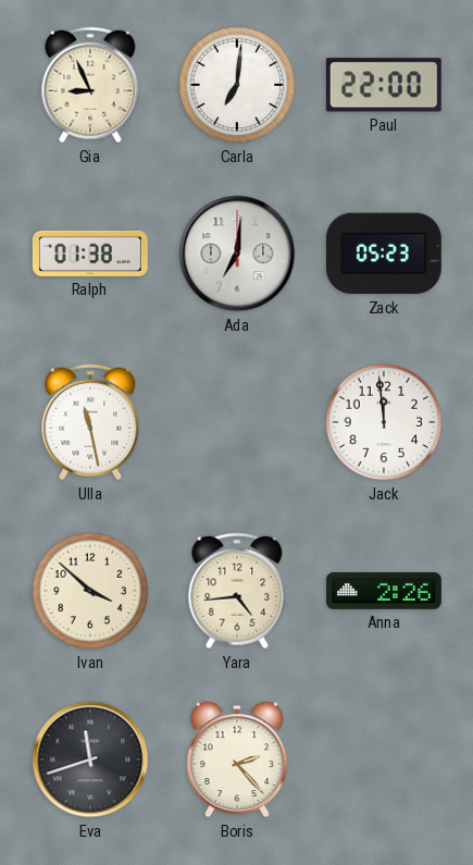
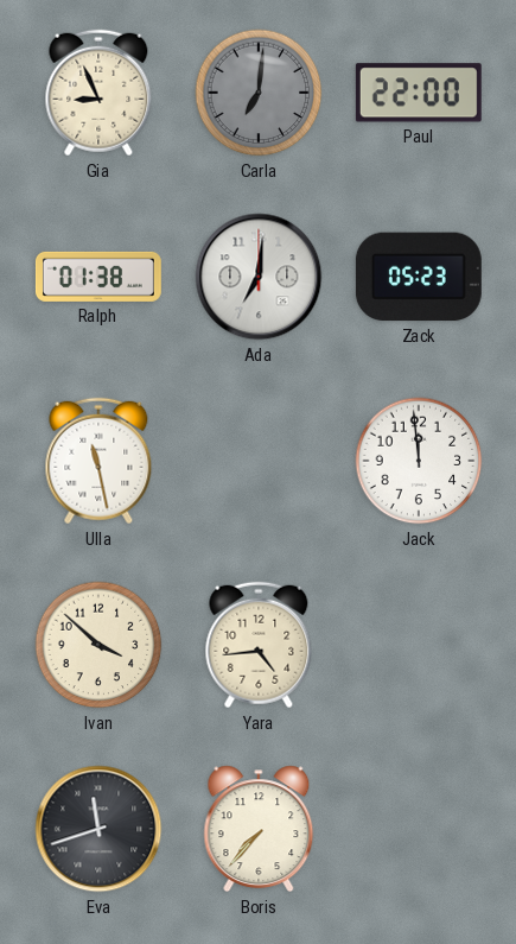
Carla dial: white -> grey (259, 93)
Anna: 2:26 -> none (384, 591)
Boris: 2:23 -> 7:37 (259, 829)
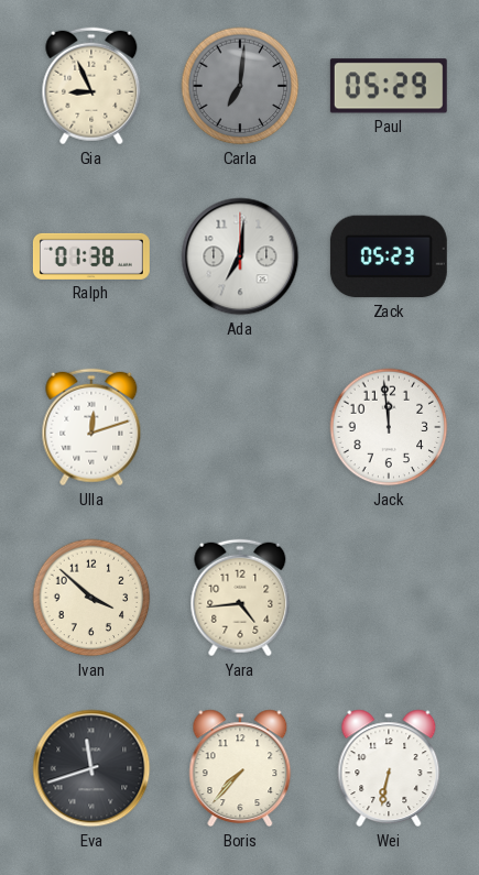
Paul: 22:00 -> 05:29 (389, 86)
Ulla: 11:28 -> 12:12 (91, 427)
Wei: none -> 6:32 (389, 768)
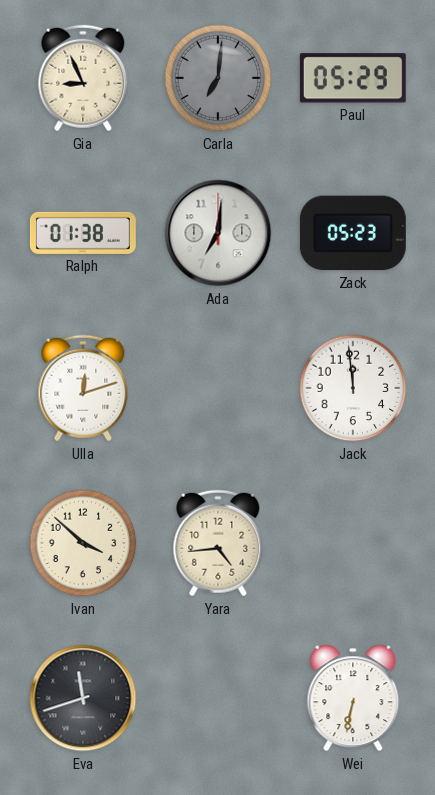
Boris: 7:37 -> none (240, 768)
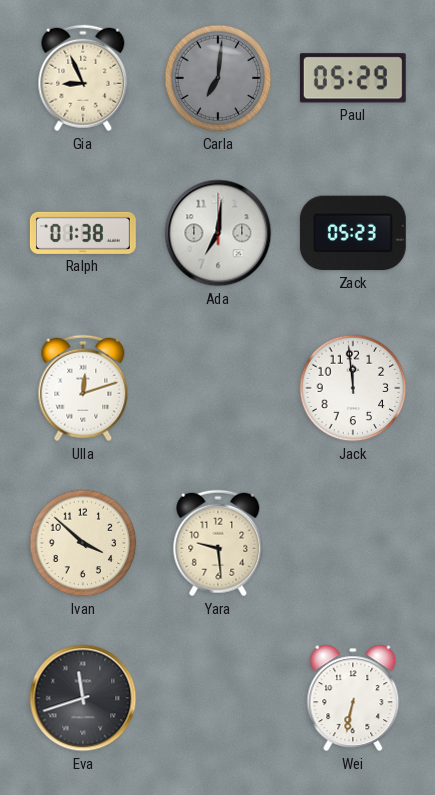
Yara: 4:44 -> 9:29 (218, 543)
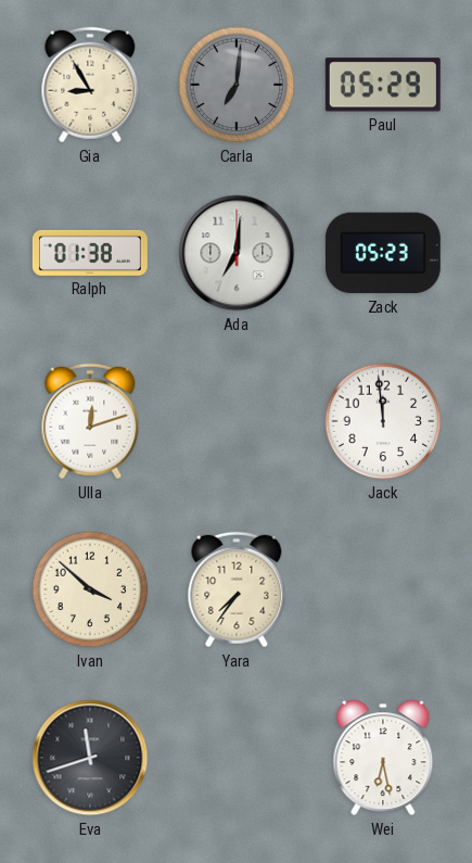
Gia: 8:56 -> 8:55 (90, 85)
Yara: 9:29 -> 7:36 (237, 589)
Wei: 6:32 -> 6:28 (383, 758)
